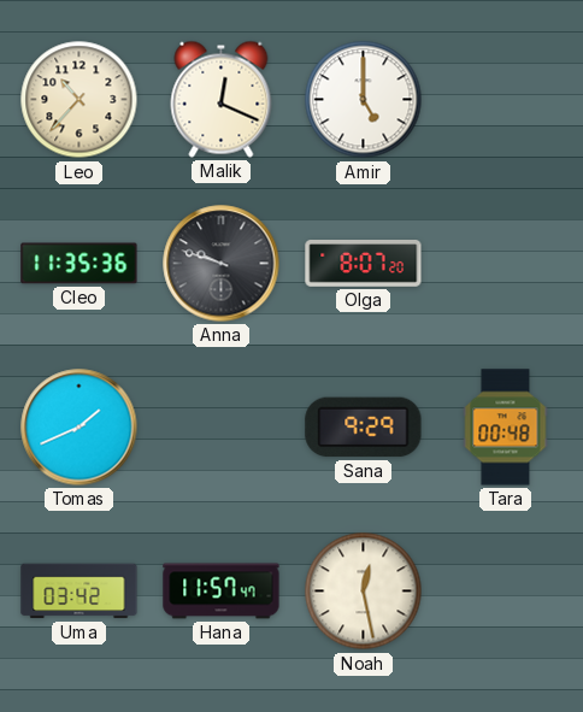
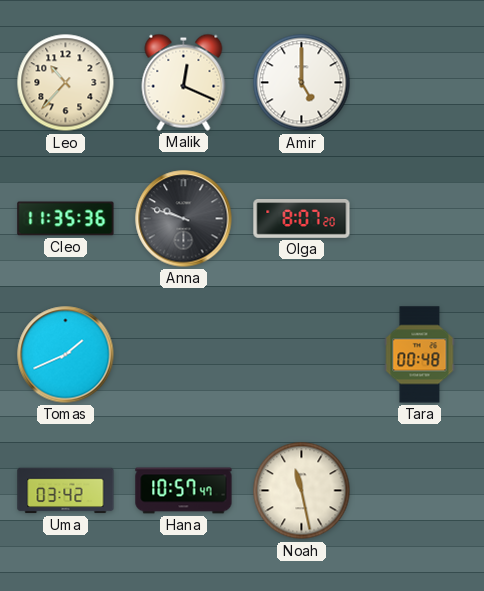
Sana: 9:29 -> none (364, 428)
Hana: 11:57 -> 10:57 (184, 491)
Noah: 12:28 -> 11:28 (302, 491)
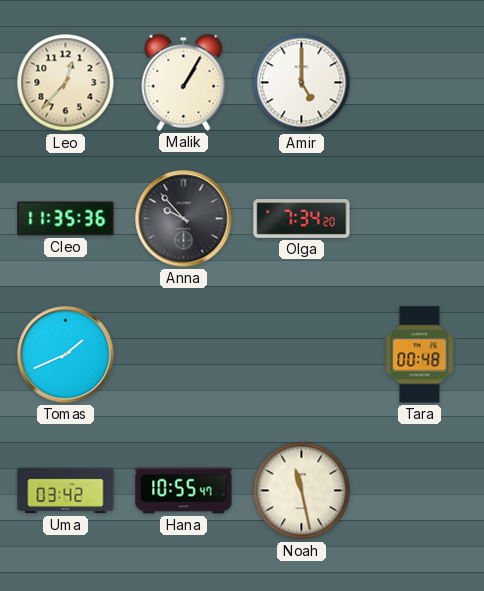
Leo: 10:37 -> 12:37 (66, 83)
Malik: 12:19 -> 1:05 (184, 82)
Anna: 9:48 -> 9:53 (184, 219)
Olga: 8:07 -> 7:34 (302, 219)
Hana: 10:57 -> 10:55 (184, 491)
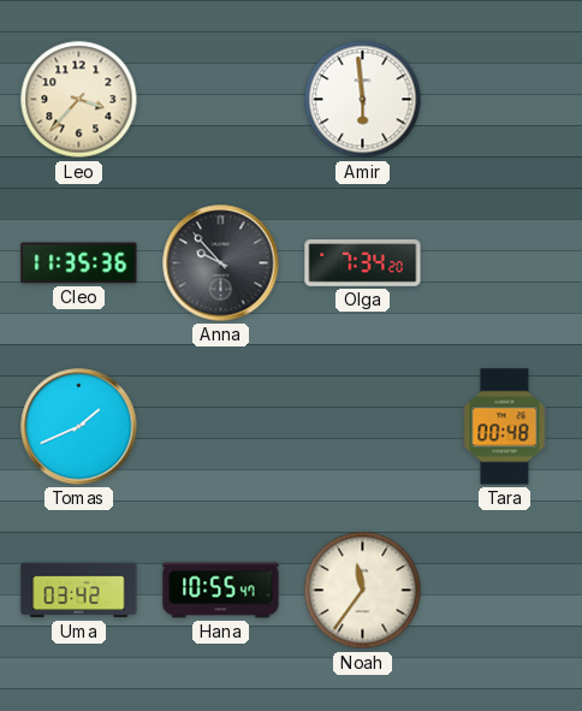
Leo: 12:37 -> 3:37 (79, 100)
Malik: 1:05 -> none (184, 82)
Amir: 5:00 -> 5:59 (363, 100)
Noah: 11:28 -> 11:36 (363, 591)
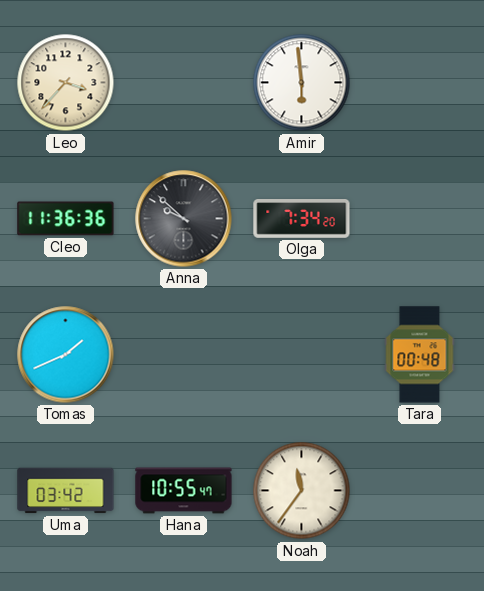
Cleo: 11:35 -> 11:36 (66, 219)
Anna: 9:53 -> 9:52 (184, 219)
